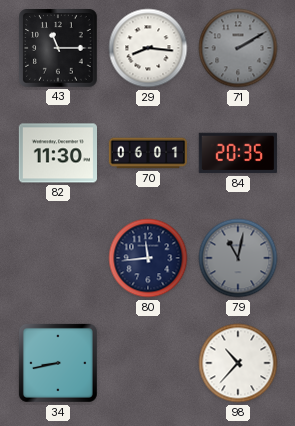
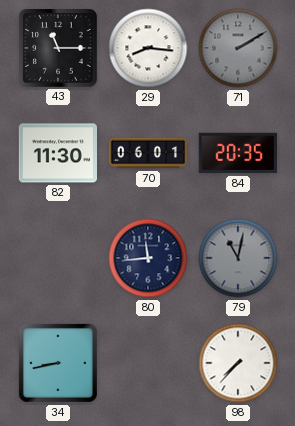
98: 10:37 -> 7:37 (238, 363)
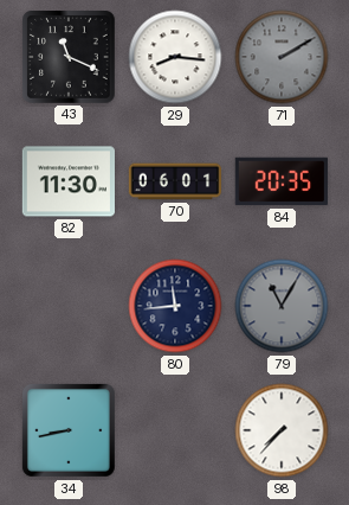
43: 11:15 -> 11:19 (69, 58)
79: 11:02 -> 11:05 (282, 306)
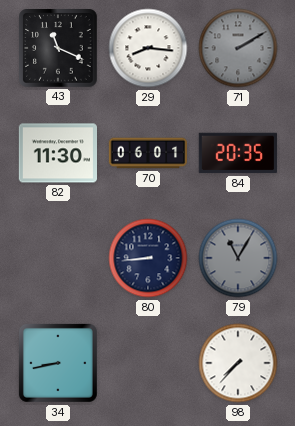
80: 11:44 -> 8:44 (148, 258)
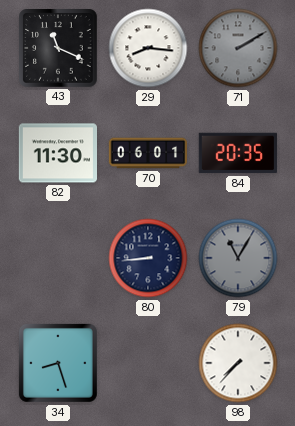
34: 8:43 -> 8:27 (58, 363)
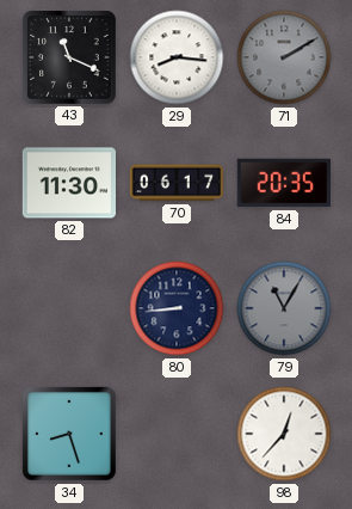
70: 06:01 -> 06:17 (175, 183)
98: 7:37 -> 12:37 (284, 434)
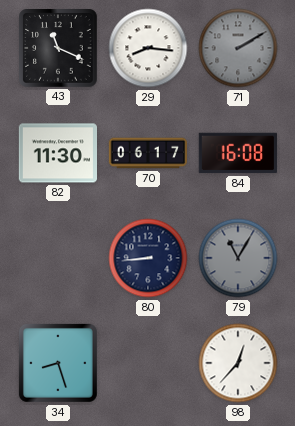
84: 20:35 -> 16:08 (238, 153)
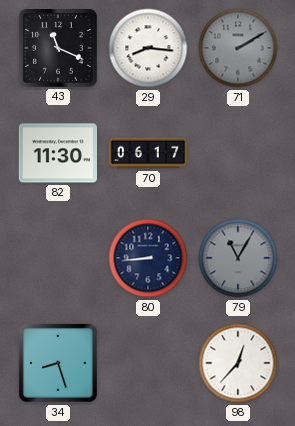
84: 16:08 -> none (238, 153)
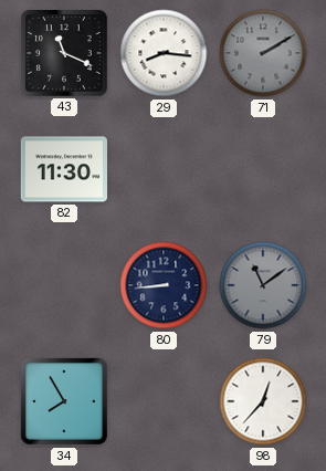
70: 06:17 -> none (147, 153)
79: 11:05 -> 11:09 (263, 285)
34: 8:27 -> 7:55 (64, 401)
